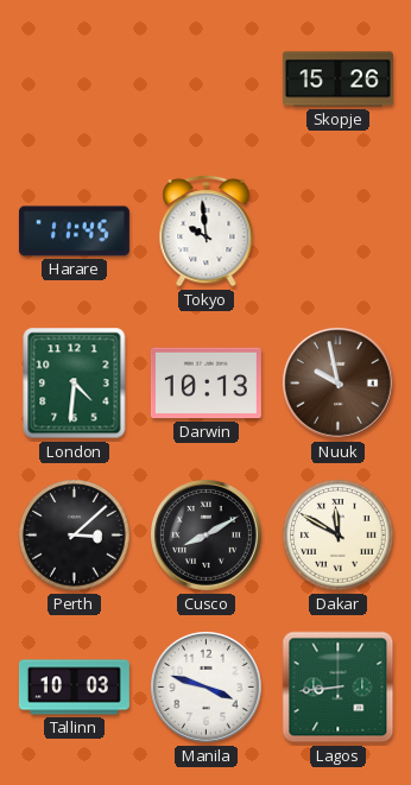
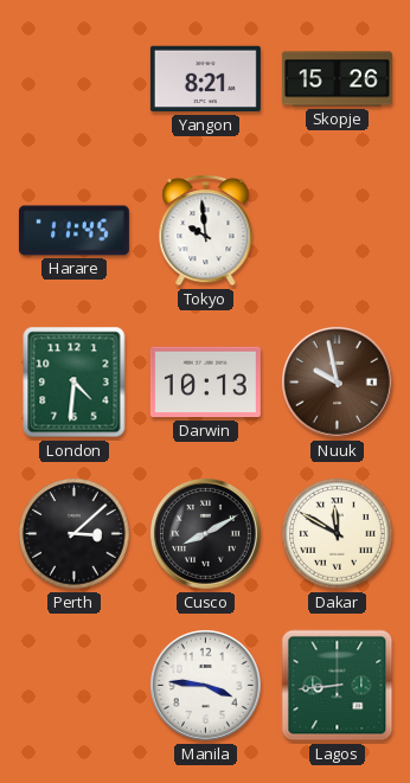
Yangon: none -> 8:21 (205, 79)
Tallinn: 10:03 -> none (74, 688)
Manila: 3:48 -> 3:46 (206, 686)
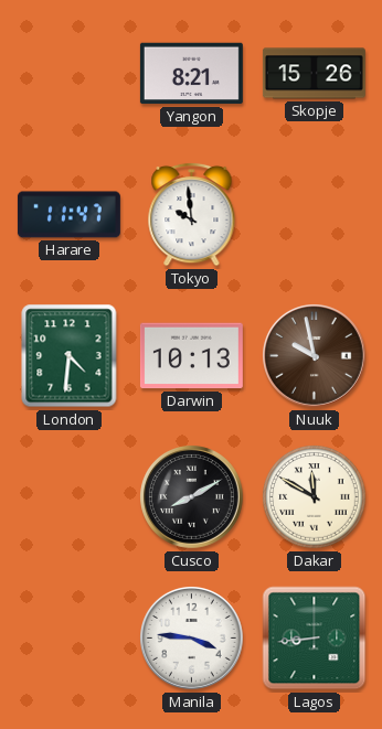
Harare: 11:45 -> 11:47 (68, 215)
Perth: 3:08 -> none (75, 534)
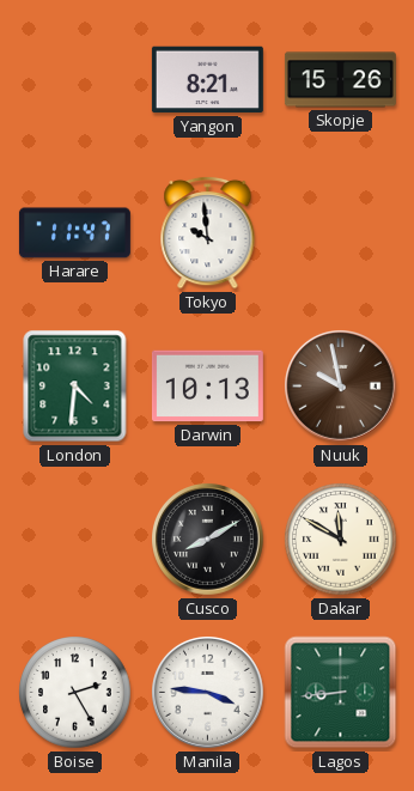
Boise: none -> 2:25 (75, 693)
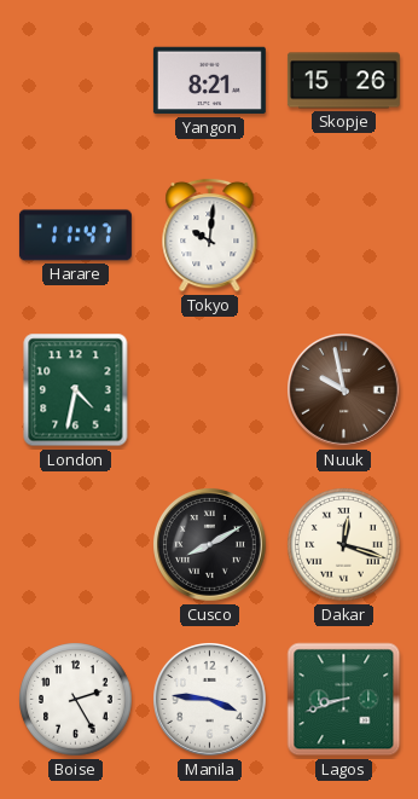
Tokyo: 9:59 -> 10:01 (210, 235)
London: 4:31 -> 4:32 (76, 390)
Darwin: 10:13 -> none (207, 387)
Dakar: 11:50 -> 12:18 (344, 545)
Lagos: 8:44 -> 8:42 (344, 700)
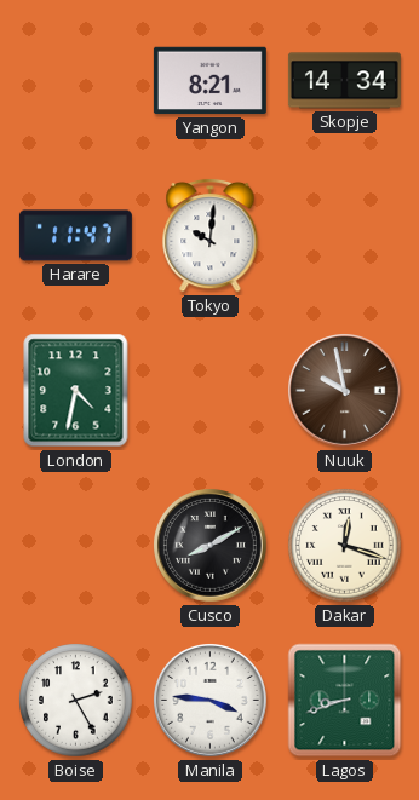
Skopje: 15:26 -> 14:34 (344, 81)
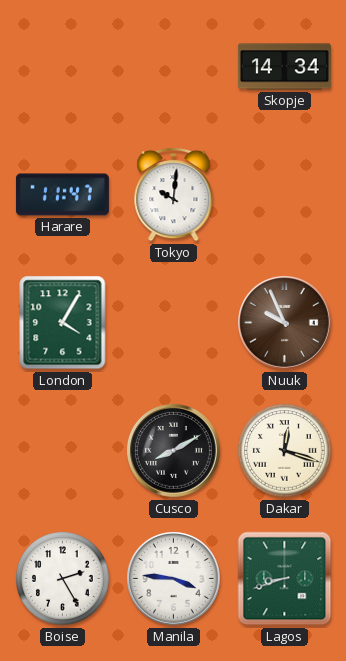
Yangon: 8:21 -> none (209, 81)
London: 4:32 -> 4:05 (63, 323)
Nuuk: 9:58 -> 9:56 (285, 323)
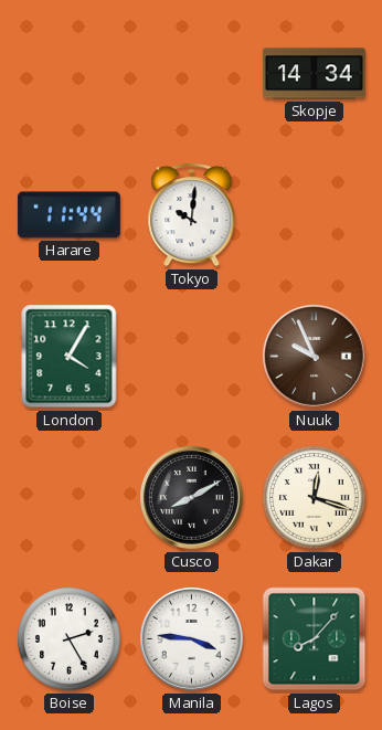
Harare: 11:47 -> 11:44 (68, 215)
Lagos: 8:42 -> 8:07 (315, 639)
